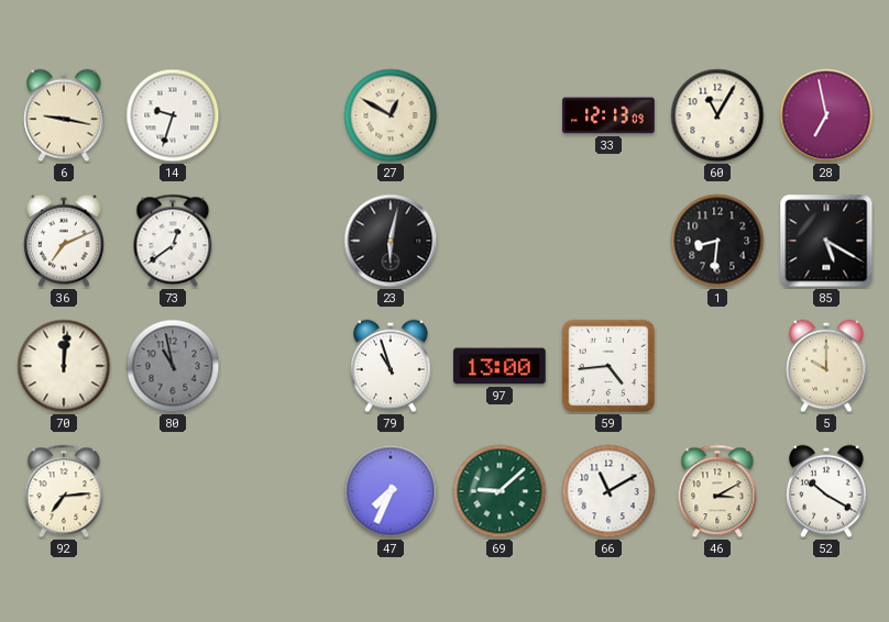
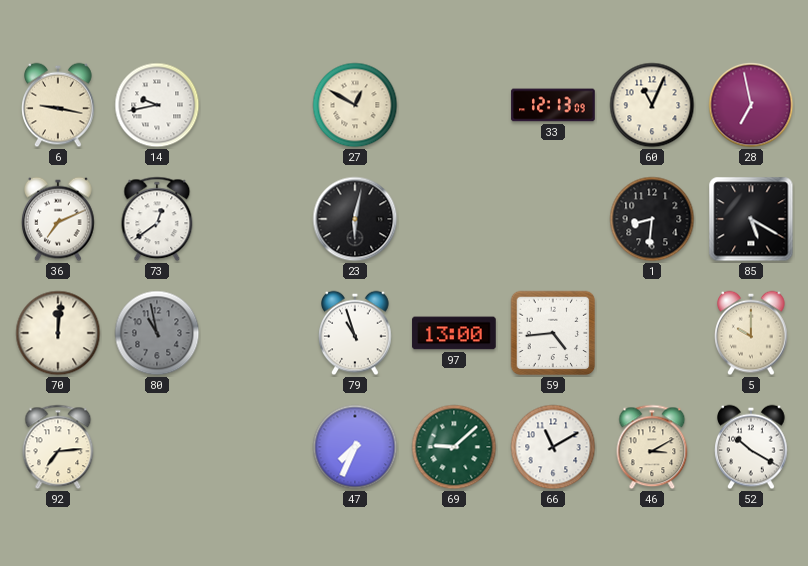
14: 9:33 -> 9:43 (157, 105)
60: 11:05 -> 11:04 (652, 105)
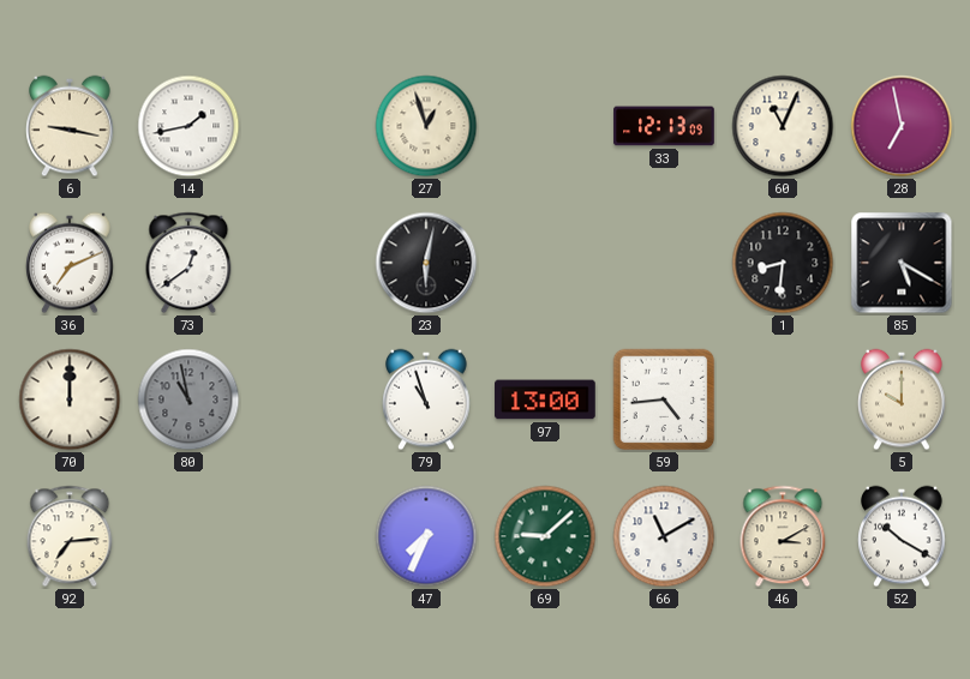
14: 9:43 -> 1:43 (188, 126)
27: 12:50 -> 12:57 (426, 126)
70: 12:01 -> 12:00 (70, 399)
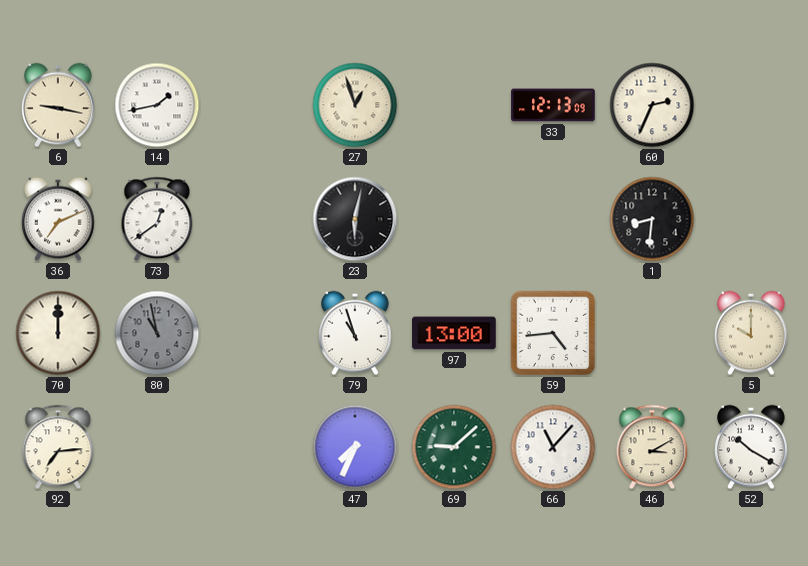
60: 11:04 -> 2:34 (652, 105)
28: 6:58 -> none (902, 126)
85: 5:20 -> none (902, 263)
66: 11:10 -> 11:07 (553, 447)
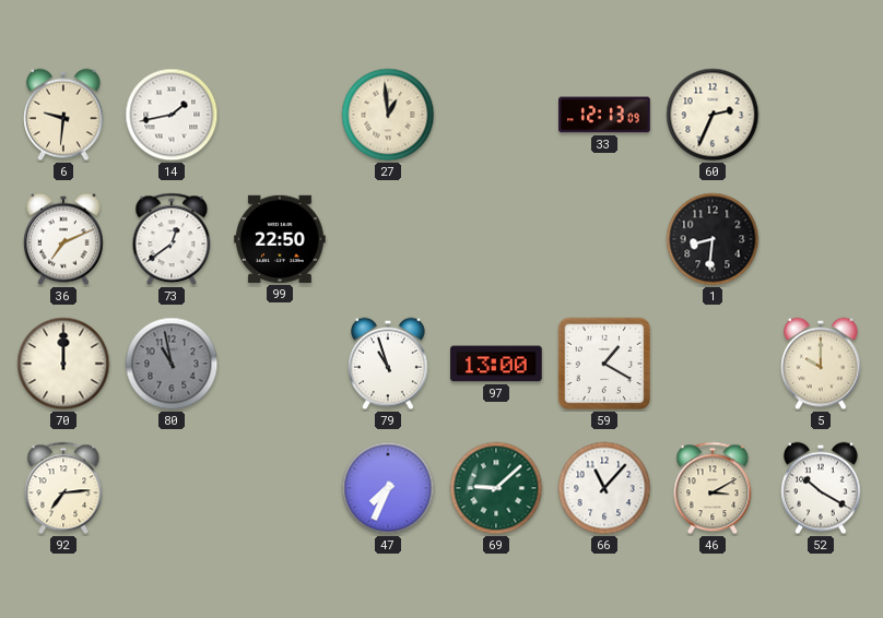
6: 9:17 -> 9:31 (63, 115)
27: 12:57 -> 12:59 (388, 115)
99: none -> 22:50 (280, 239)
23: 6:02 -> none (355, 219)
59: 4:44 -> 1:20 (604, 364)
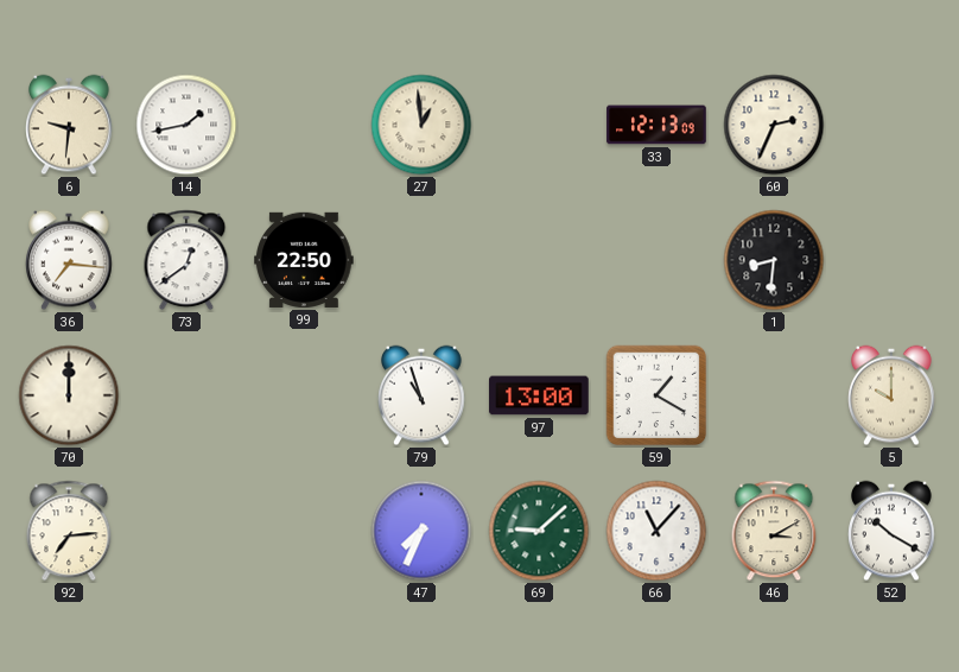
36: 7:11 -> 7:16 (69, 260)
80: 10:58 -> none (172, 364)
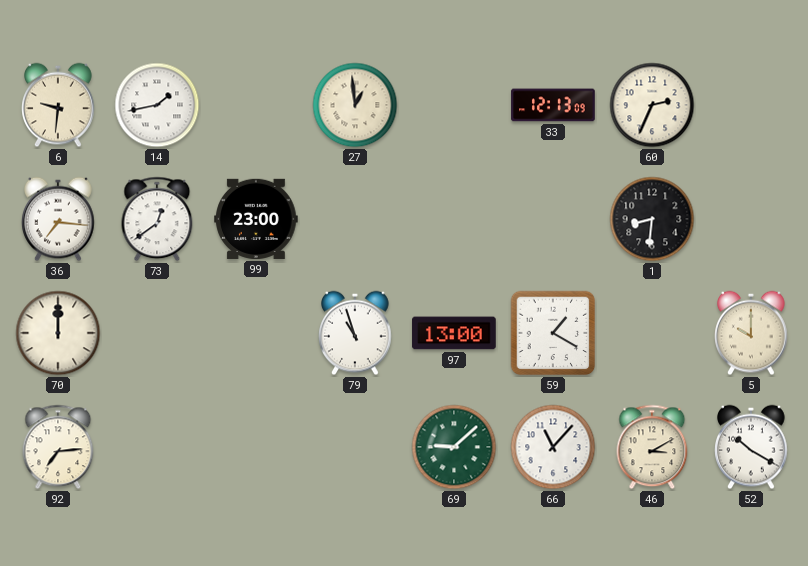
99: 22:50 -> 23:00 (256, 219)
47: 7:34 -> none (421, 531)
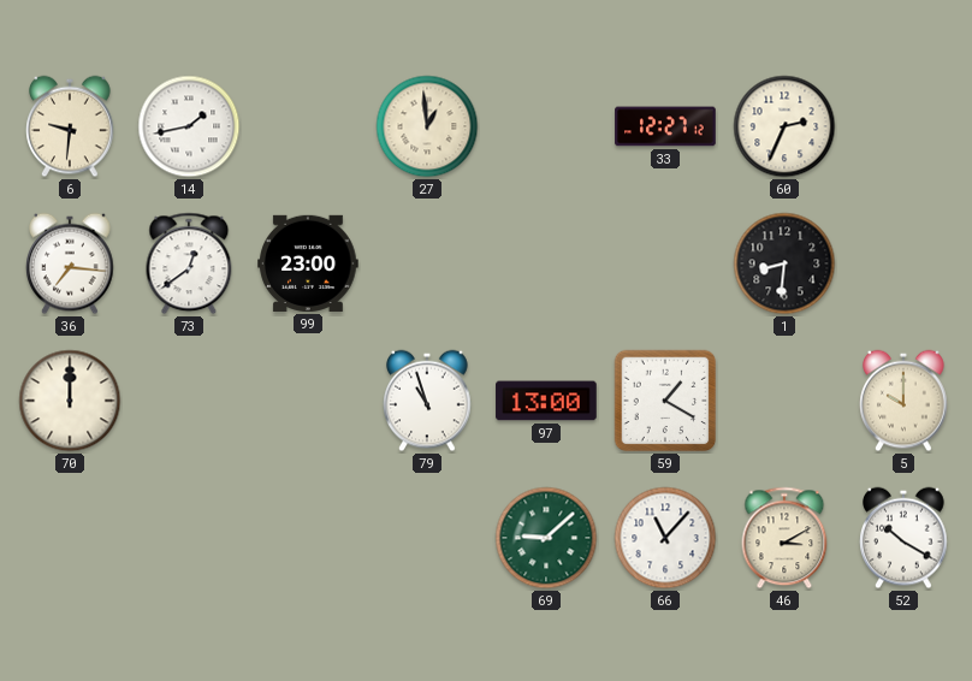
33: 12:13 -> 12:27 (665, 126)
92: 7:14 -> none (58, 447)
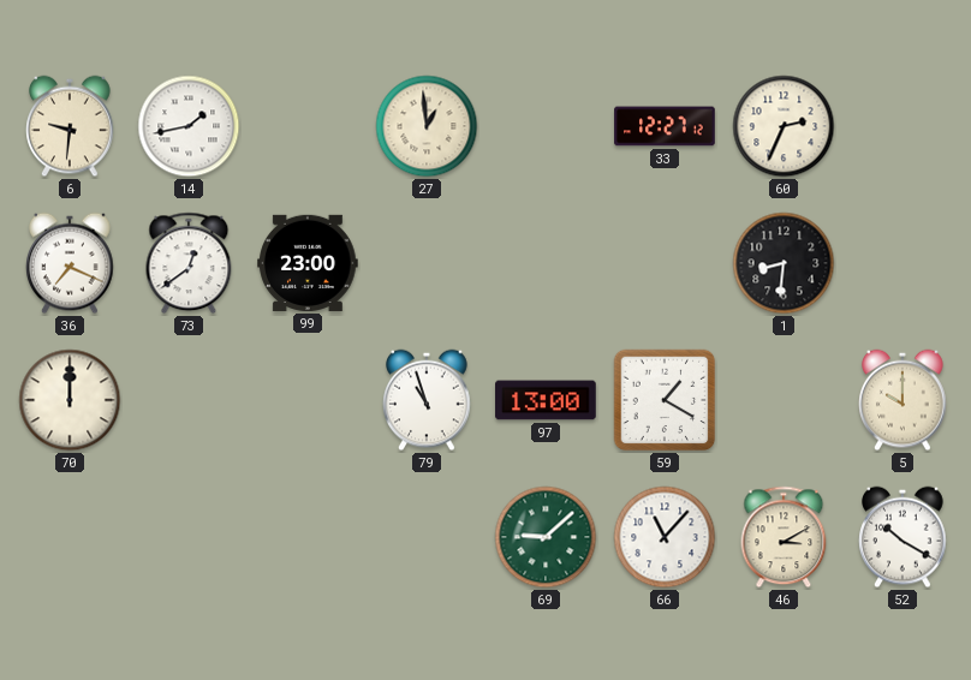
36: 7:16 -> 7:19 (70, 263)
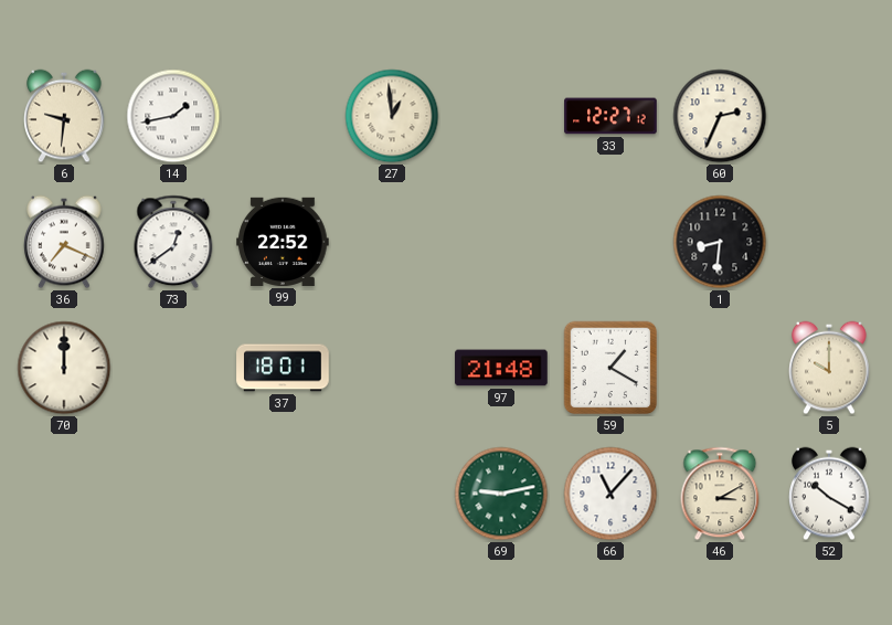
99: 23:00 -> 22:52 (283, 242)
37: none -> 18:01 (283, 368)
79: 10:57 -> none (427, 400)
97: 13:00 -> 21:48 (501, 368)
69: 9:08 -> 9:13 (501, 494)
